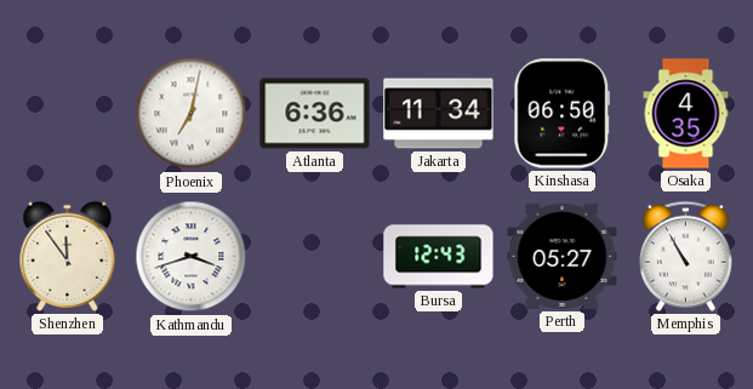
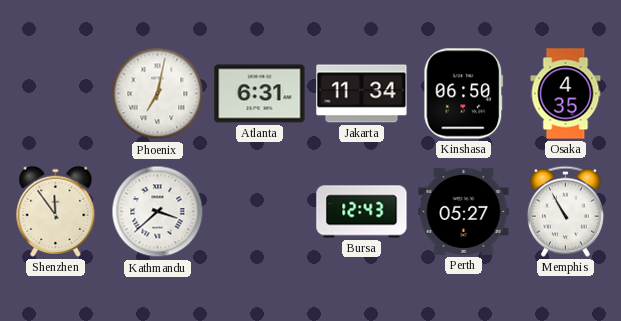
Atlanta: 6:36 -> 6:31 (260, 94)
Kathmandu: 3:42 -> 3:38 (158, 212)
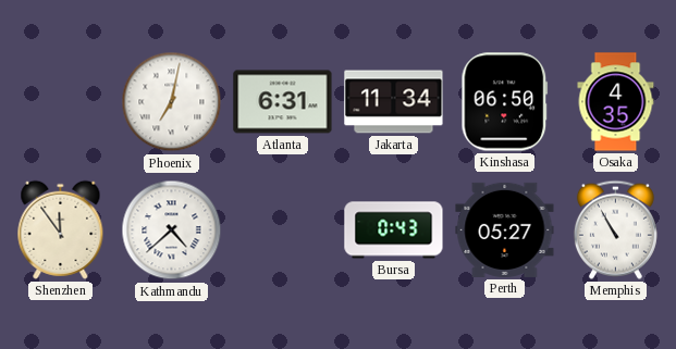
Kathmandu: 3:38 -> 4:38 (172, 230)
Bursa: 12:43 -> 0:43 (394, 230)
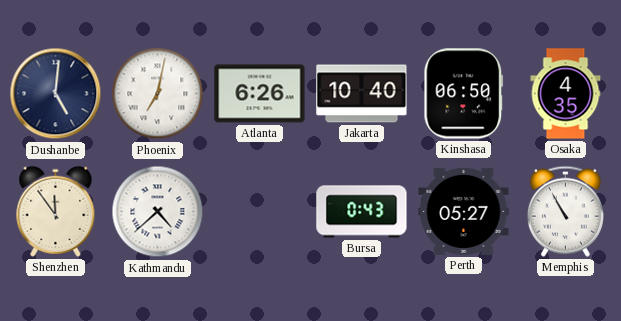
Dushanbe: none -> 5:01 (56, 94)
Atlanta: 6:31 -> 6:26 (260, 94)
Jakarta: 11:34 -> 10:40 (362, 94)
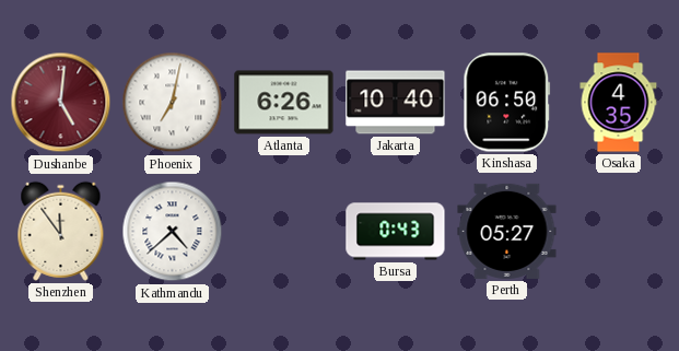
Dushanbe dial: navy -> burgundy (61, 103)
Memphis: 10:55 -> none (565, 211)
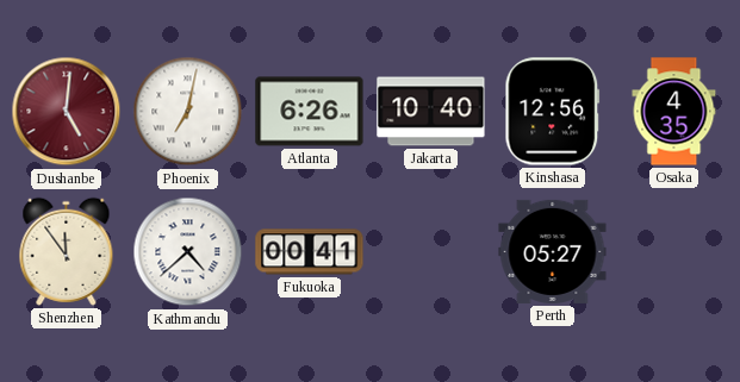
Kinshasa: 06:50 -> 12:56 (553, 112)
Fukuoka: none -> 00:41 (310, 252)
Bursa: 0:43 -> none (396, 232)
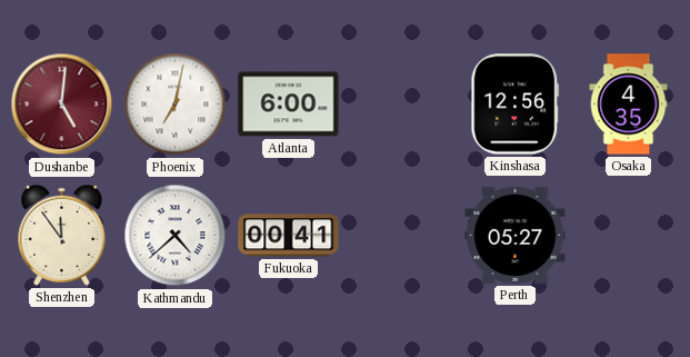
Atlanta: 6:26 -> 6:00 (289, 105)
Jakarta: 10:40 -> none (431, 112)
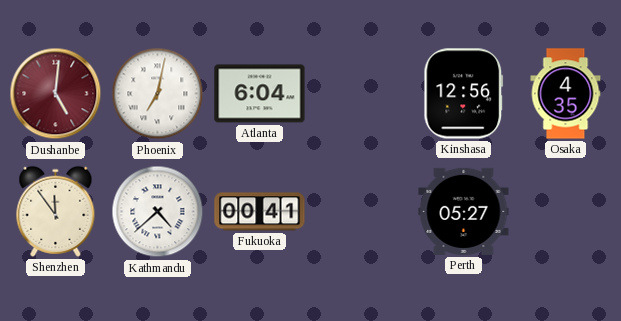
Atlanta: 6:00 -> 6:04 (260, 94)
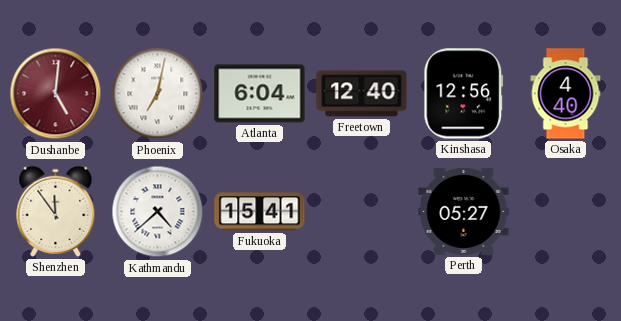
Freetown: none -> 12:40 (362, 94)
Osaka: 4:35 -> 4:40 (566, 94)
Fukuoka: 00:41 -> 15:41 (260, 212)
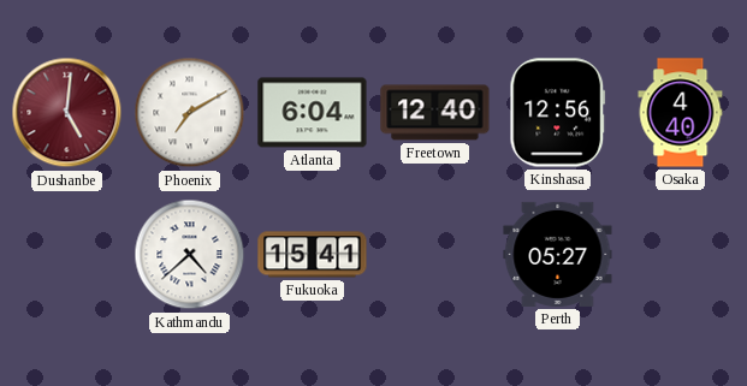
Phoenix: 7:02 -> 7:10 (190, 113)
Shenzhen: 11:54 -> none (56, 211)
